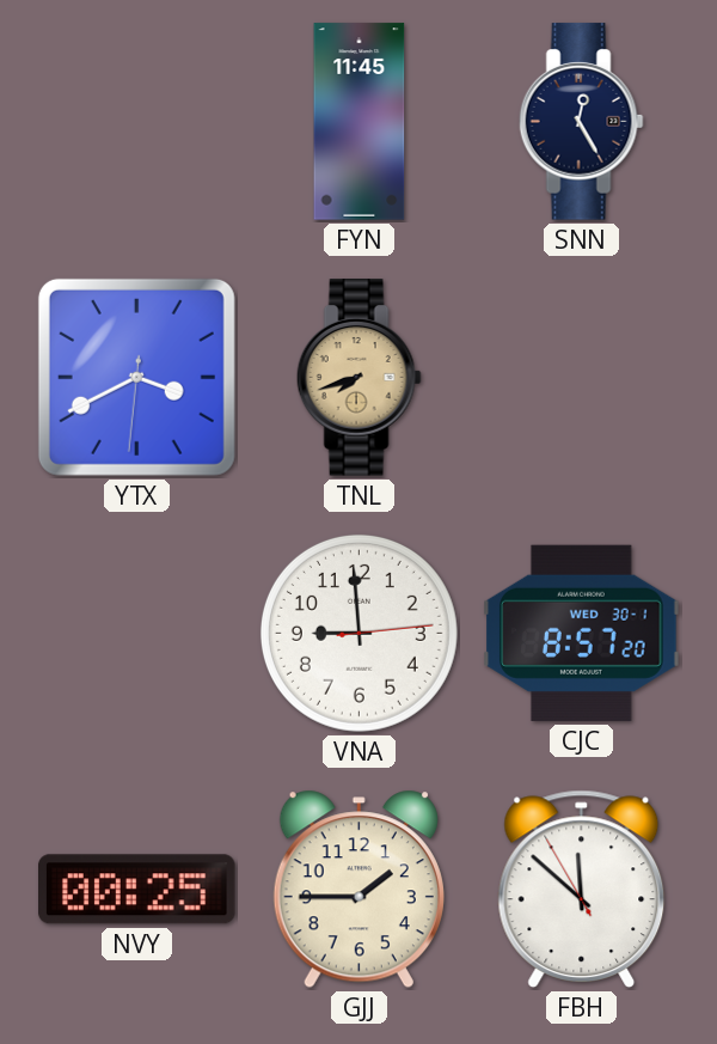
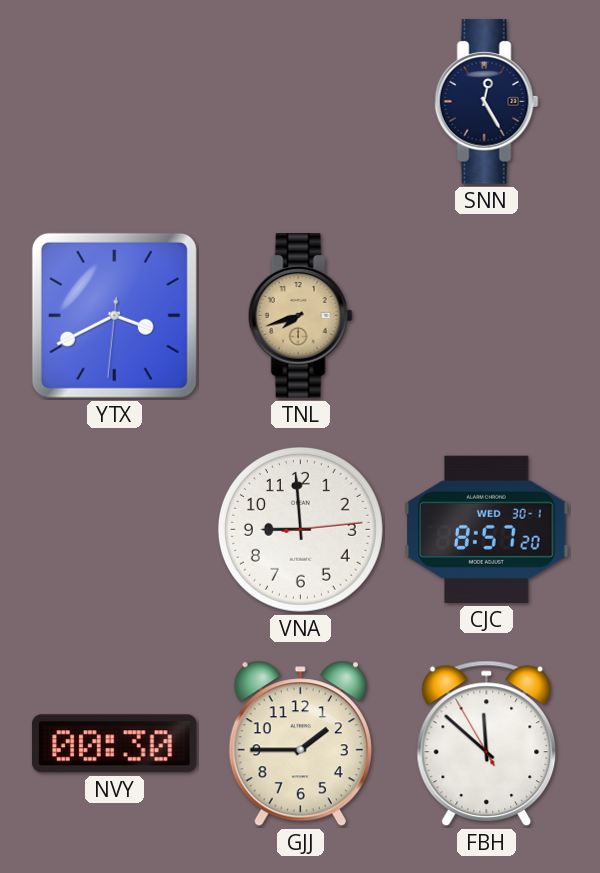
FYN: 11:45 -> none (360, 122)
NVY: 00:25 -> 00:30 (115, 744)
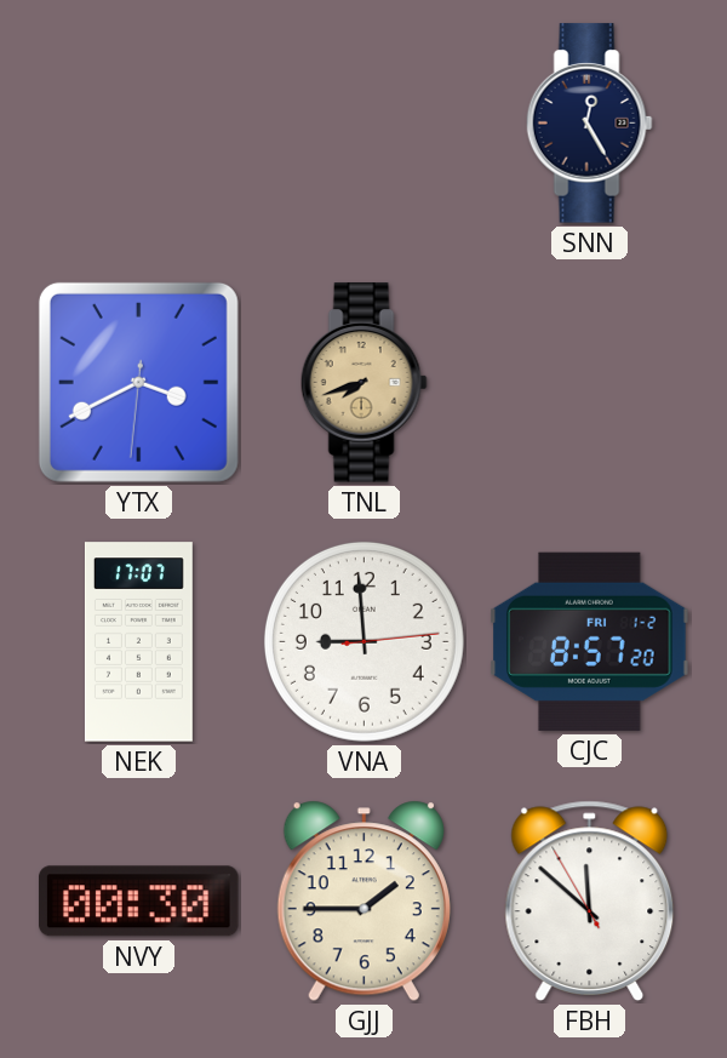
NEK: none -> 17:07 (138, 642)
CJC date: WED 30-1 -> FRI 1-2 (590, 641)
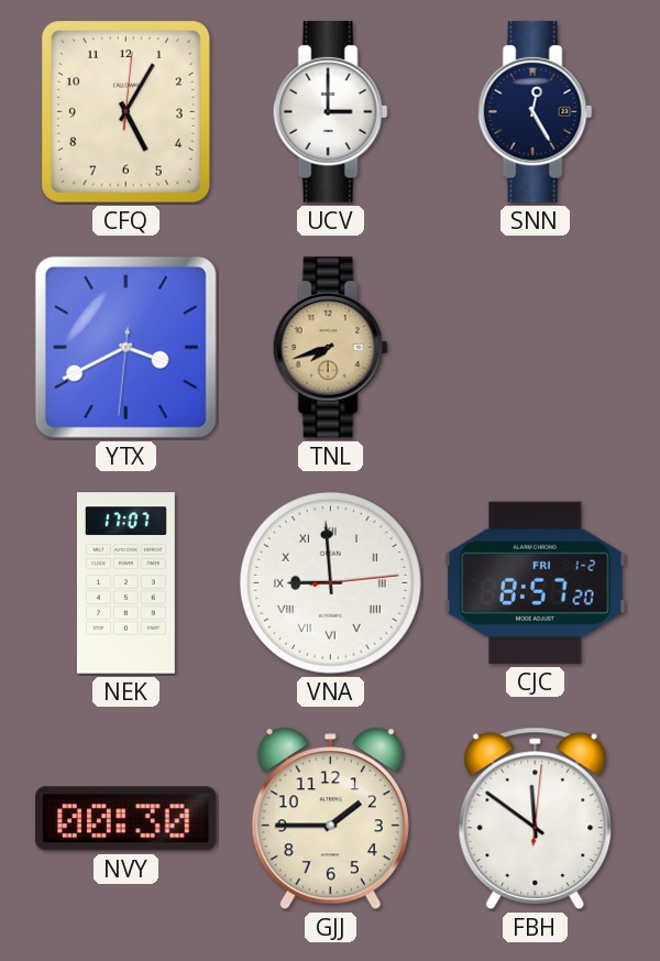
CFQ: none -> 5:05 (127, 112)
UCV: none -> 3:00 (330, 112)
VNA numerals: Arabic -> Roman (330, 582)
FBH: 11:51:55 -> 11:51:01 (536, 818)
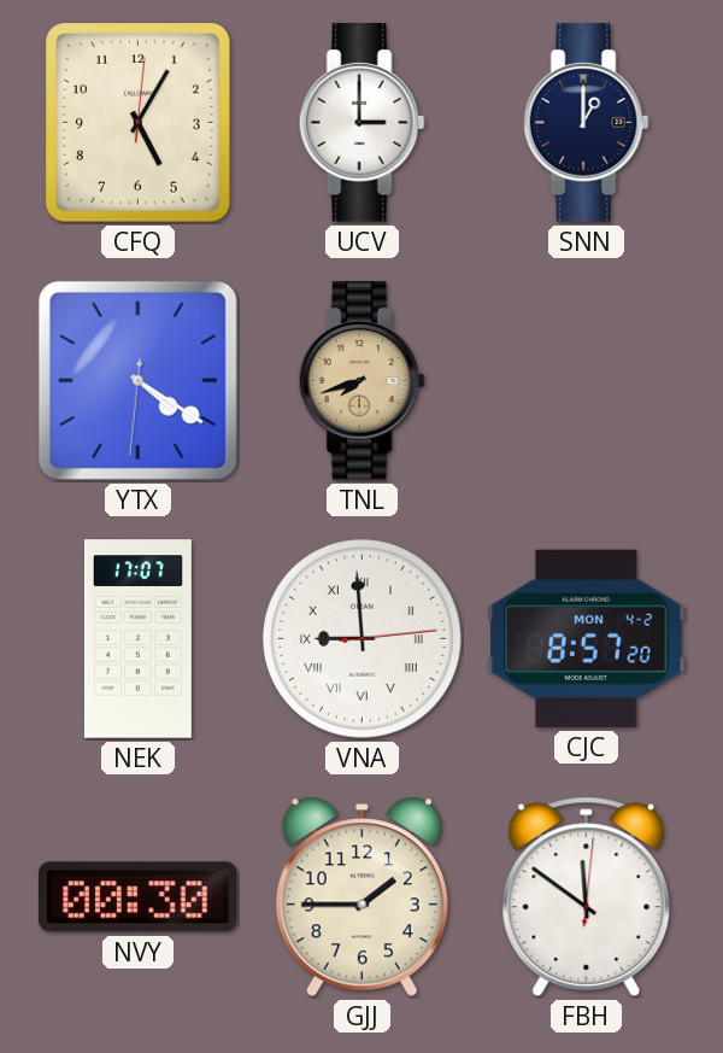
SNN: 12:25 -> 1:00 (586, 123)
YTX: 3:40 -> 4:20 (137, 380)
CJC date: FRI 1-2 -> MON 4-2 (587, 638)
